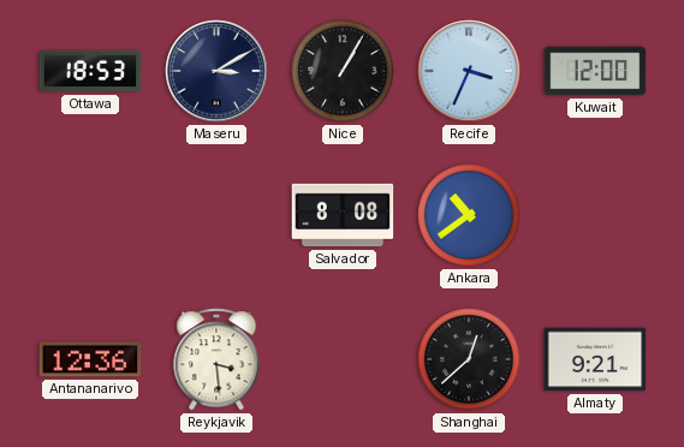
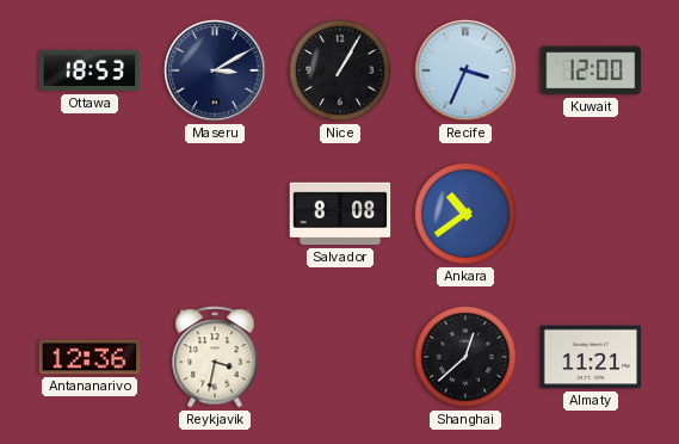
Reykjavik: 3:29 -> 3:32 (215, 357)
Almaty: 9:21 -> 11:21 (591, 357)
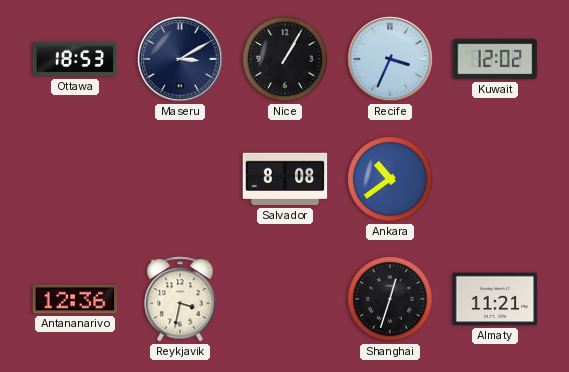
Kuwait: 12:00 -> 12:02 (495, 59)
Shanghai: 12:38 -> 12:33 (390, 299)
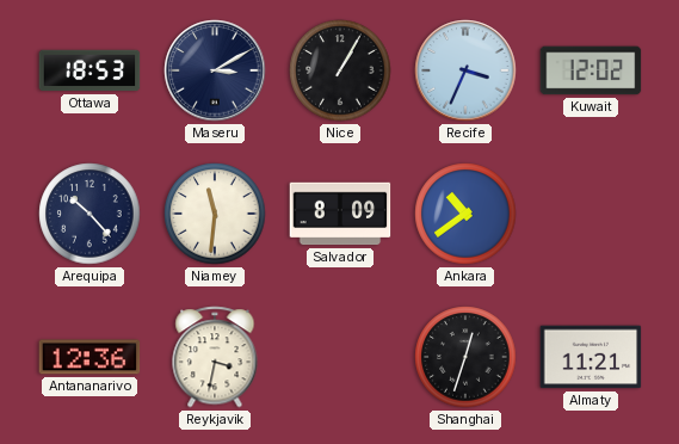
Arequipa: none -> 10:23 (89, 214)
Niamey: none -> 11:31 (215, 214)
Salvador: 8:08 -> 8:09 (340, 214)
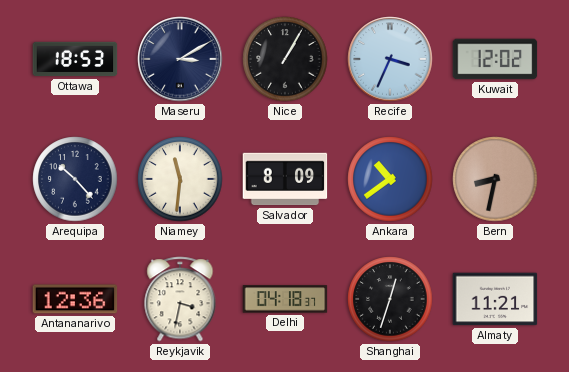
Bern: none -> 8:32 (495, 179)
Delhi: none -> 04:18 (285, 299)
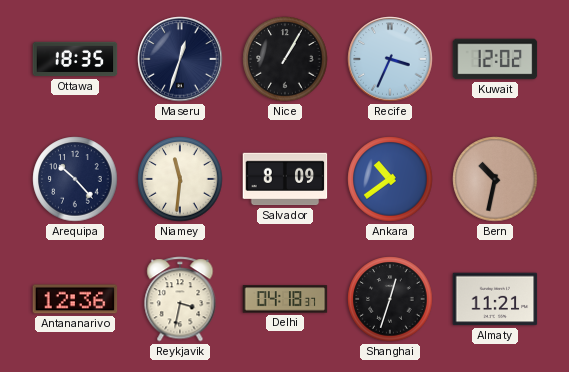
Ottawa: 18:53 -> 18:35 (75, 59)
Maseru: 3:10 -> 12:33 (180, 59)
Bern: 8:32 -> 10:32 (495, 179)
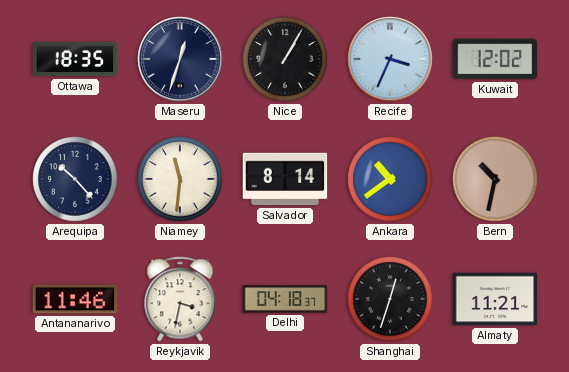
Salvador: 8:09 -> 8:14 (285, 179)
Antananarivo: 12:36 -> 11:46 (75, 299)
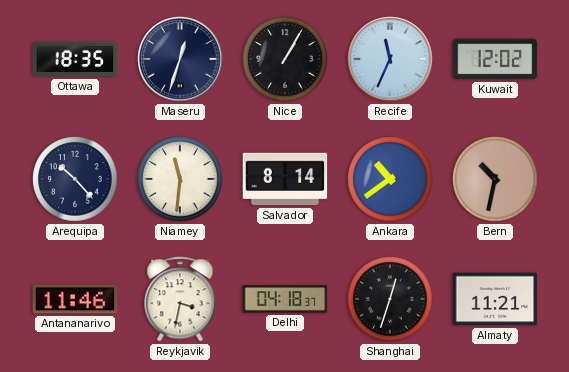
Recife: 3:34 -> 11:34 (390, 59)
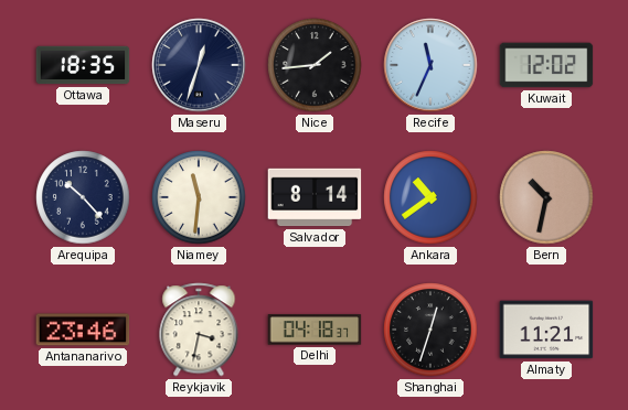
Nice: 1:05 -> 1:44 (315, 65)
Antananarivo: 11:46 -> 23:46 (83, 330)
